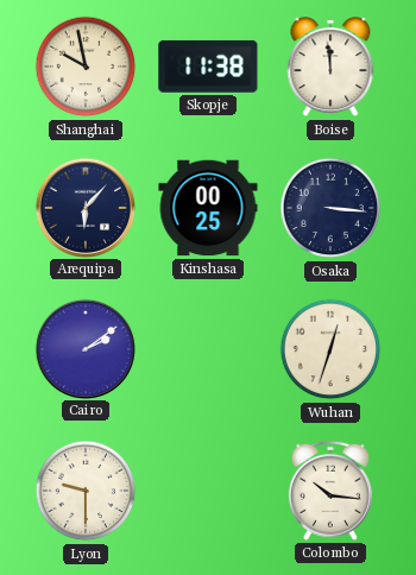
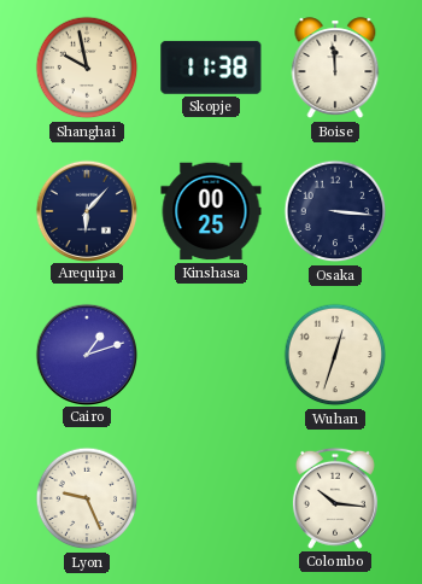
Cairo: 2:09 -> 1:12 (86, 354)
Lyon: 9:30 -> 9:26 (87, 498)
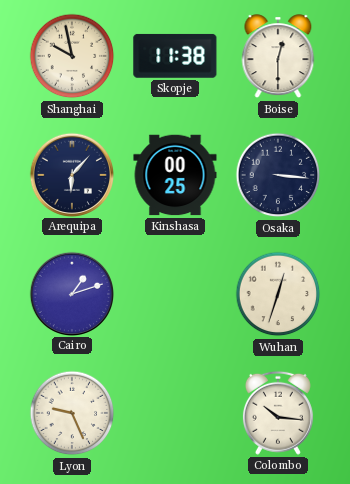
Boise: 11:59 -> 12:30 (278, 57)
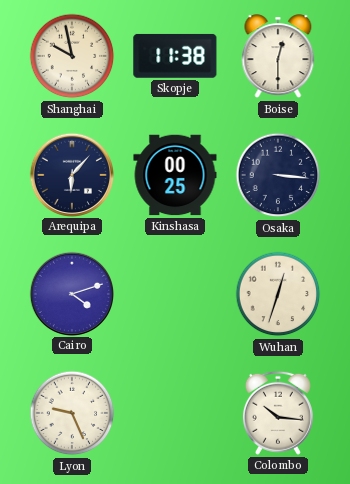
Cairo: 1:12 -> 4:12 (71, 293)
